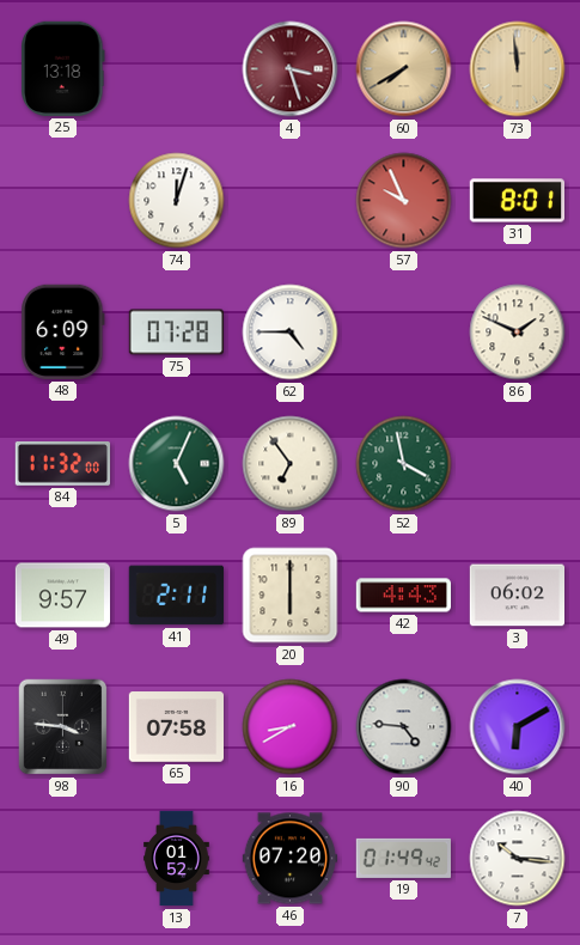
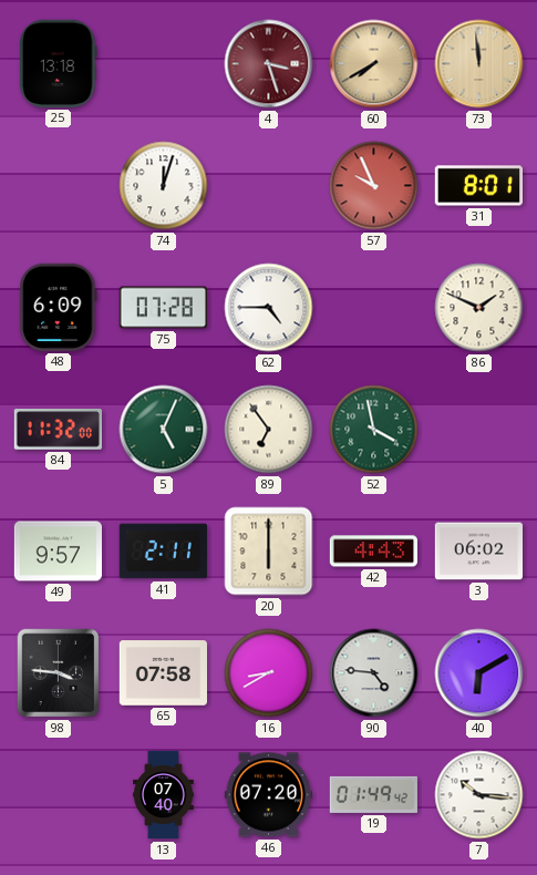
13: 01:52 -> 07:40 (164, 795)
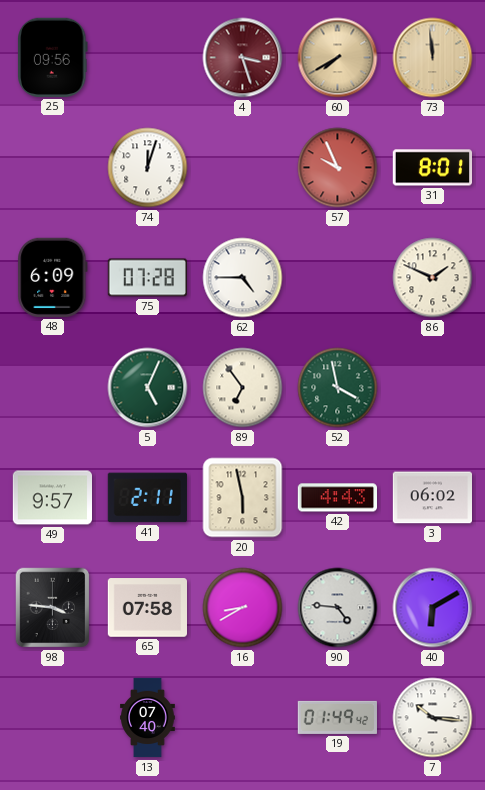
25: 13:18 -> 09:56 (53, 57)
84: 11:32 -> none (58, 430)
20: 6:00 -> 5:58 (243, 498)
46: 07:20 -> none (268, 795)
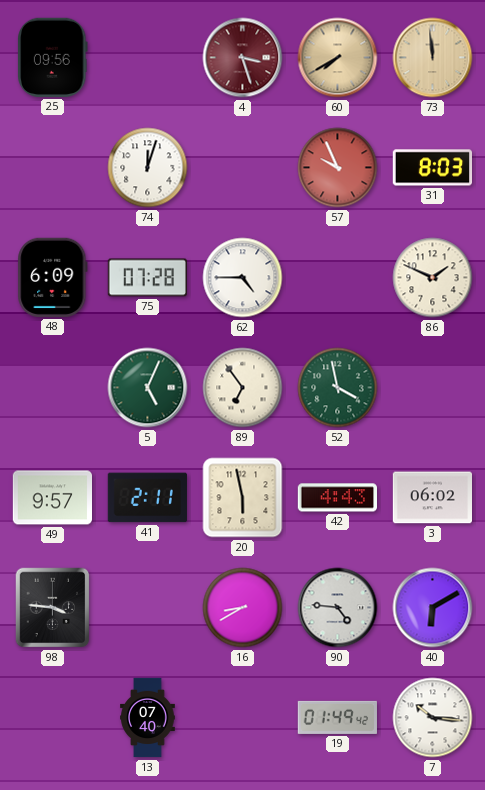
31: 8:01 -> 8:03 (432, 168)
65: 07:58 -> none (147, 608)
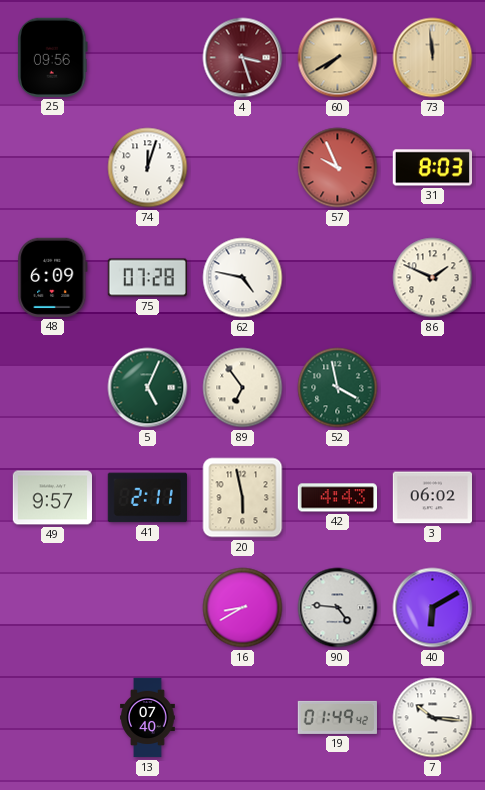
62: 4:45 -> 4:47 (243, 278)
98: 3:46 -> none (53, 608)
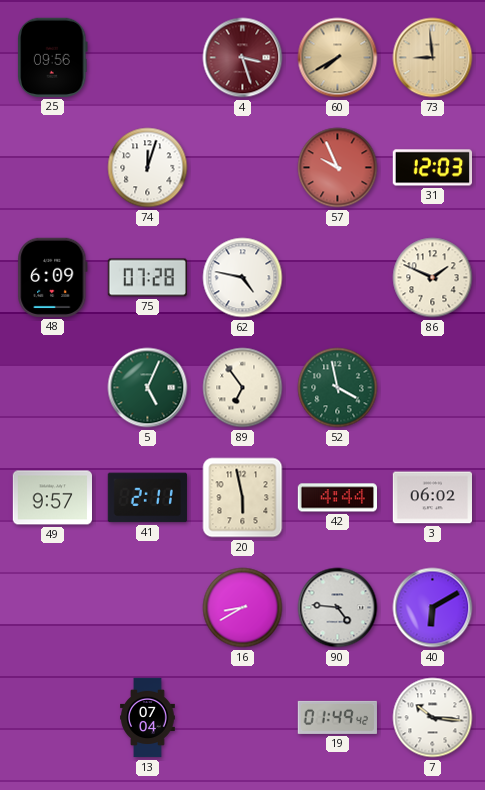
73: 11:59 -> 8:59 (433, 58)
31: 8:03 -> 12:03 (432, 168)
42: 4:43 -> 4:44 (337, 498)
13: 07:40 -> 07:04 (148, 718)
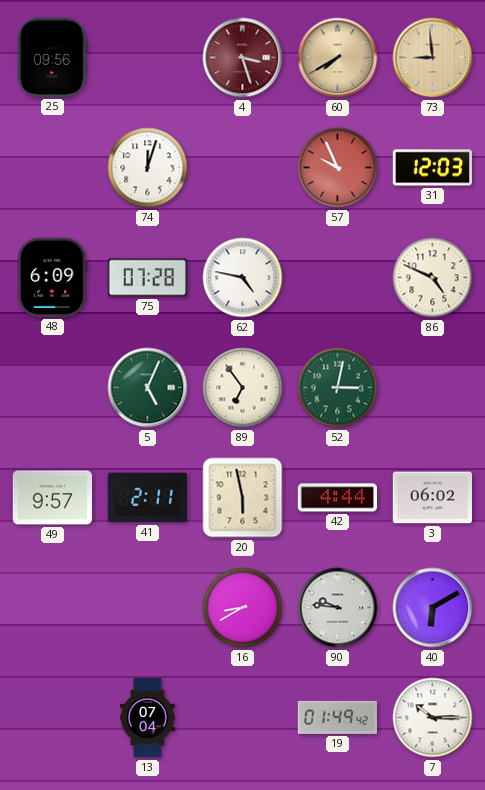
86: 1:49 -> 4:49 (433, 278)
52: 3:58 -> 3:02 (338, 388)
90: 4:46 -> 9:46 (338, 608)
7: 10:16 -> 10:15 (433, 718)
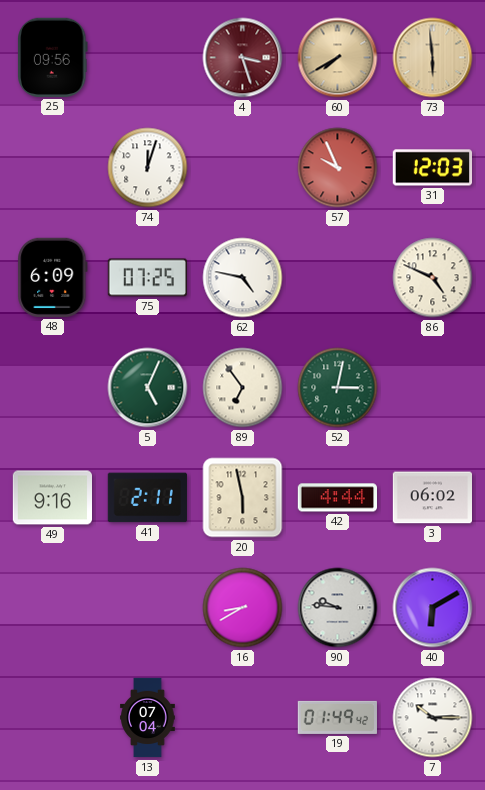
73: 8:59 -> 5:59 (433, 58)
75: 07:28 -> 07:25 (148, 278)
49: 9:57 -> 9:16 (53, 498)
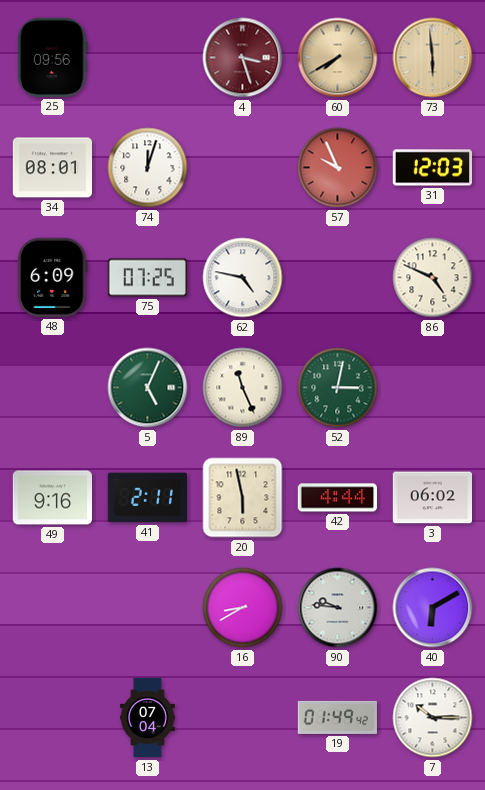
34: none -> 08:01 (52, 168)
89: 6:54 -> 11:26 (243, 388)
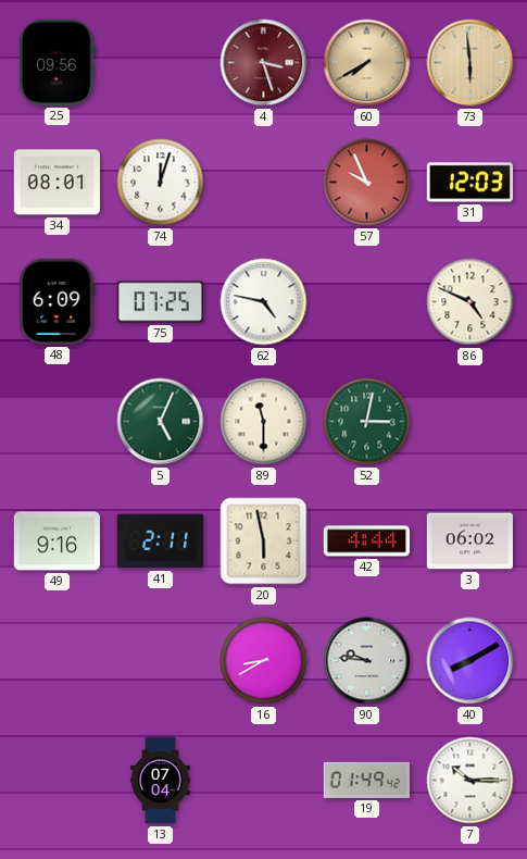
89: 11:26 -> 11:30 (264, 422)
40: 6:10 -> 8:10 (470, 661)
